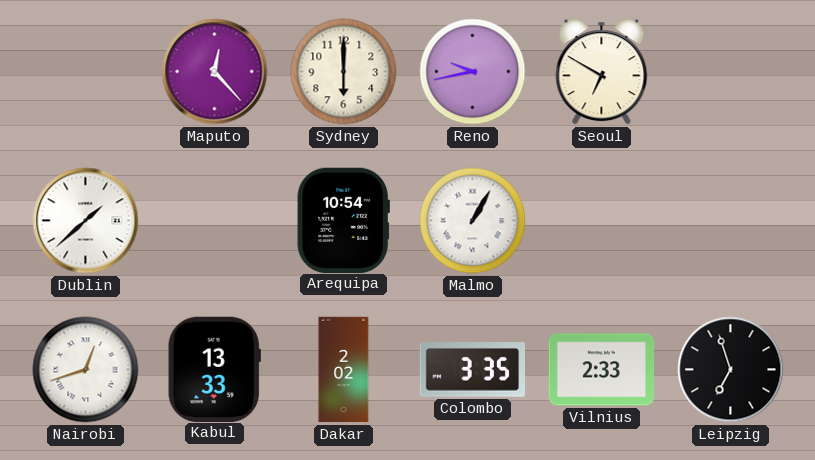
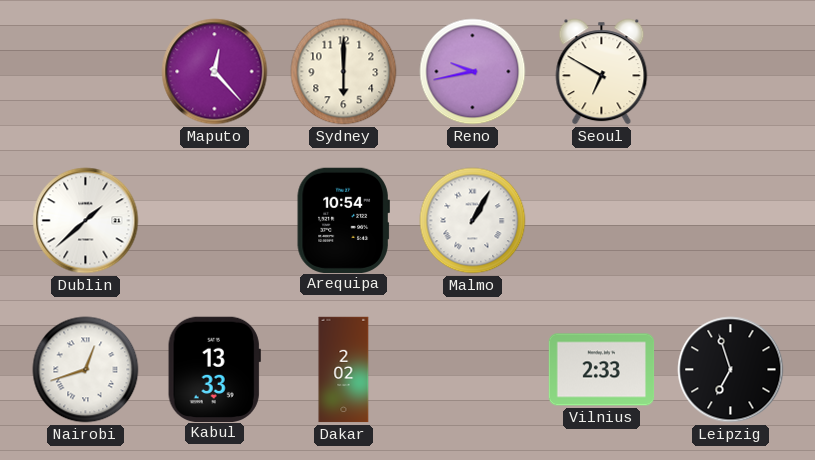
Colombo: 3:35 -> none (472, 370)
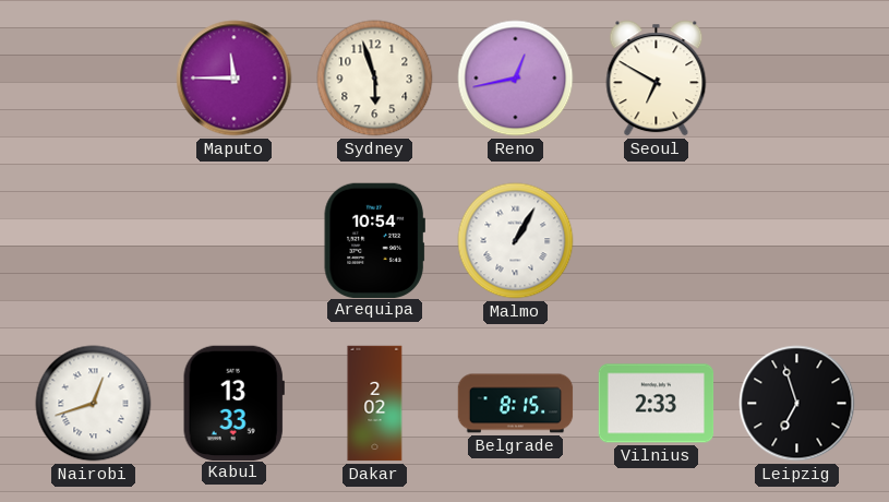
Maputo: 12:23 -> 11:45 (235, 79)
Sydney: 6:00 -> 5:57 (375, 79)
Reno: 9:43 -> 12:43 (516, 79)
Dublin: 1:38 -> none (86, 221)
Belgrade: none -> 8:15 (516, 404)
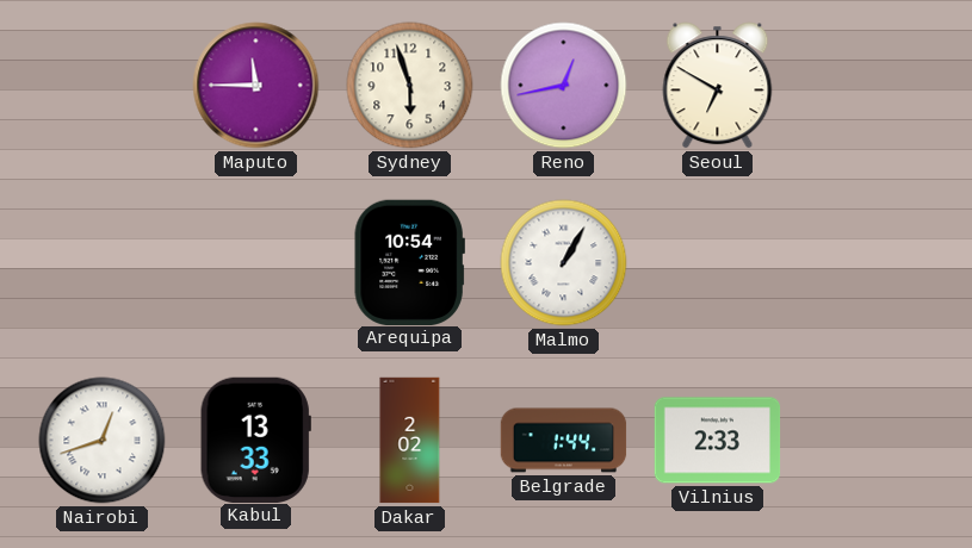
Belgrade: 8:15 -> 1:44 (564, 441)
Leipzig: 6:57 -> none (797, 404)
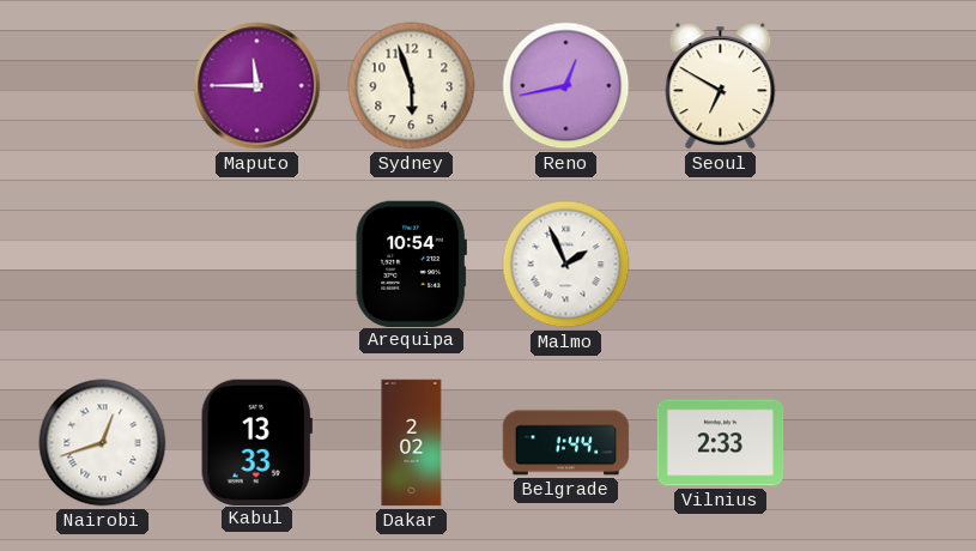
Malmo: 1:05 -> 1:56 (566, 265)
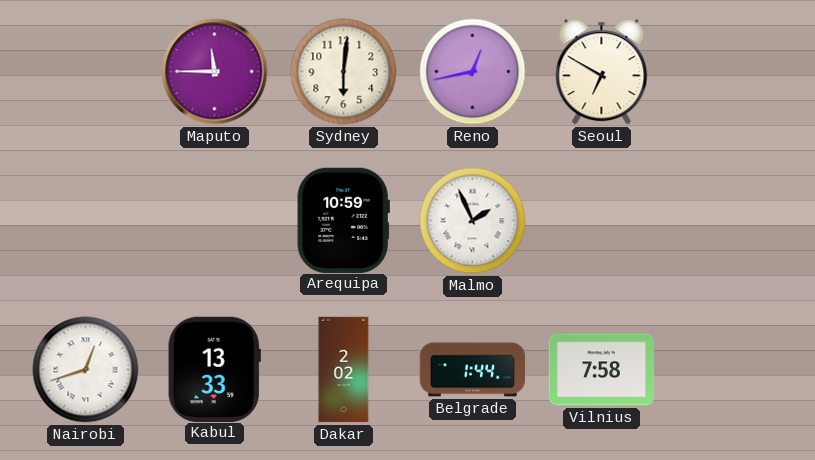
Sydney: 5:57 -> 6:01 (344, 72)
Arequipa: 10:54 -> 10:59 (343, 220)
Vilnius: 2:33 -> 7:58 (602, 370)
